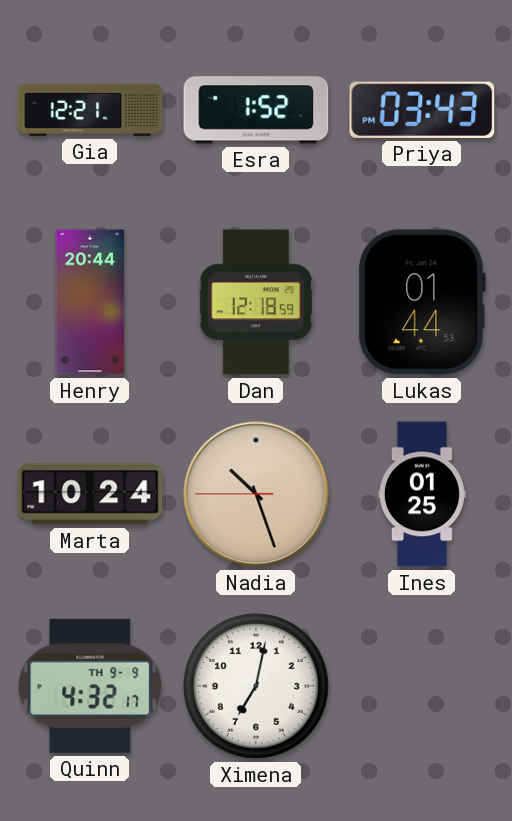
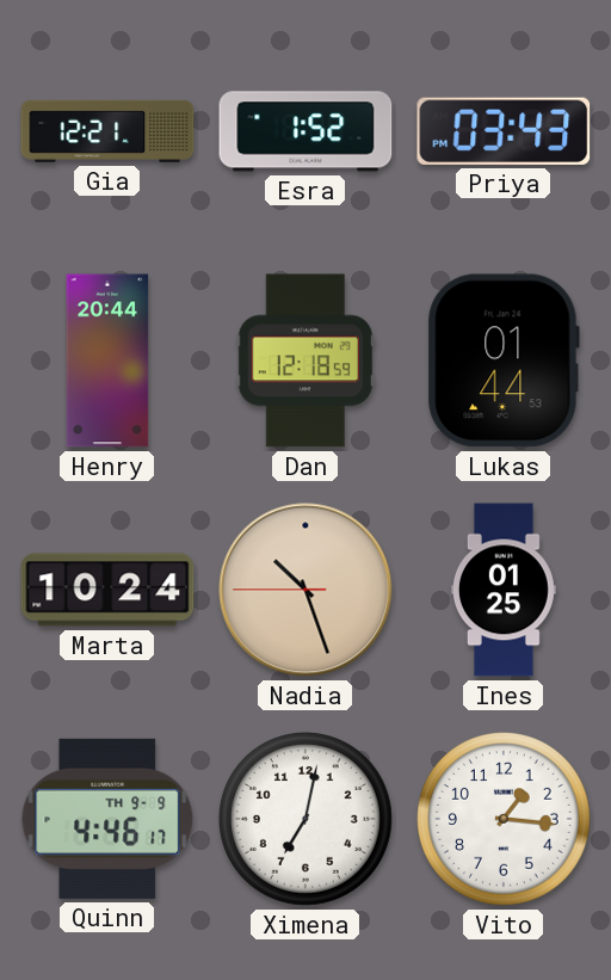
Quinn: 4:32 -> 4:46 (107, 819)
Vito: none -> 1:16 (505, 820)
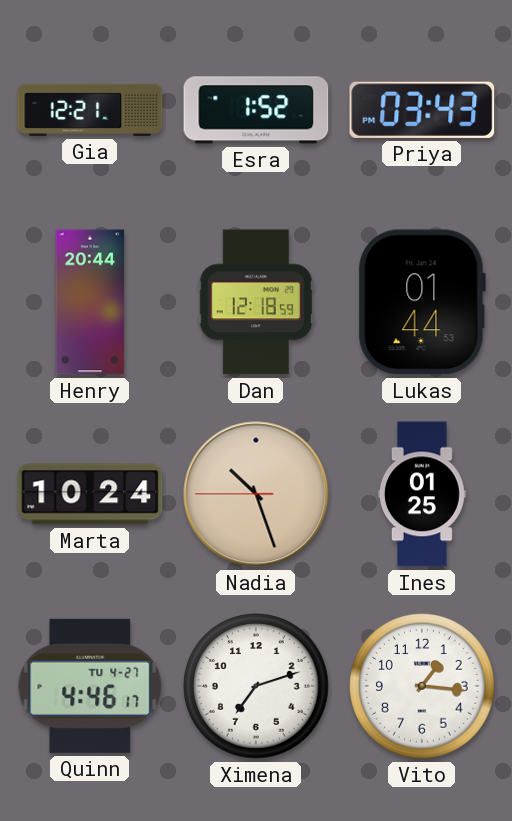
Quinn date: TH 9-9 -> TU 4-27 (90, 686)
Ximena: 7:02 -> 7:12 (257, 687)
